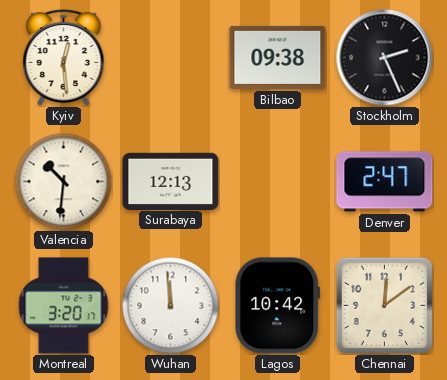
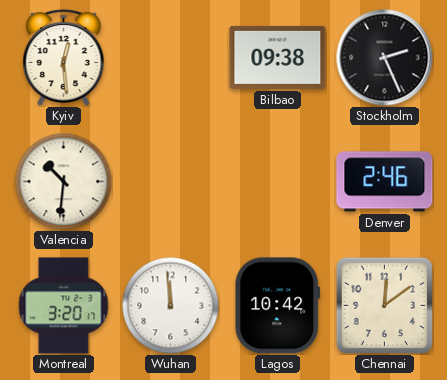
Surabaya: 12:13 -> none (171, 181)
Denver: 2:47 -> 2:46 (385, 182)
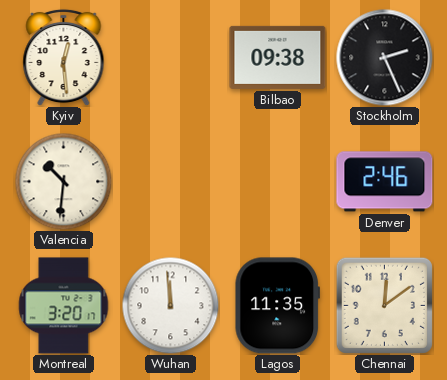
Lagos: 10:42 -> 11:35 (277, 306)
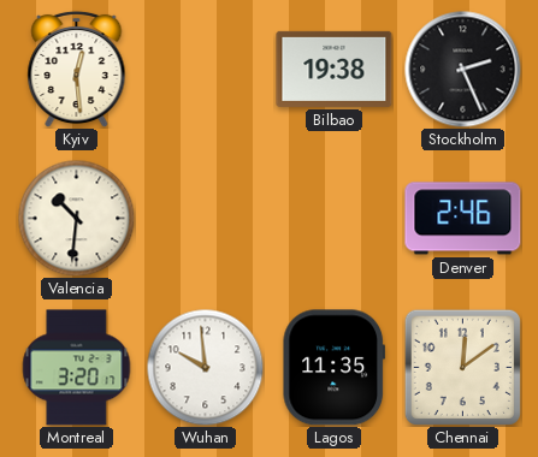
Bilbao: 09:38 -> 19:38 (335, 69)
Wuhan: 11:59 -> 9:59 (205, 367)
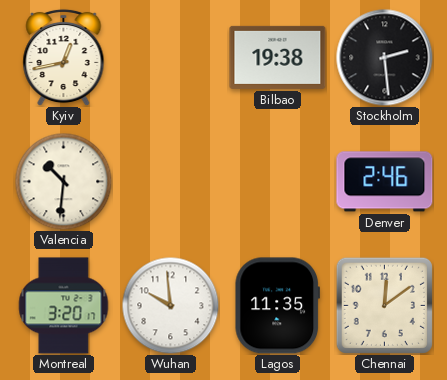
Kyiv: 12:29 -> 12:43 (64, 57)
Stockholm: 2:26 -> 2:29 (385, 58)
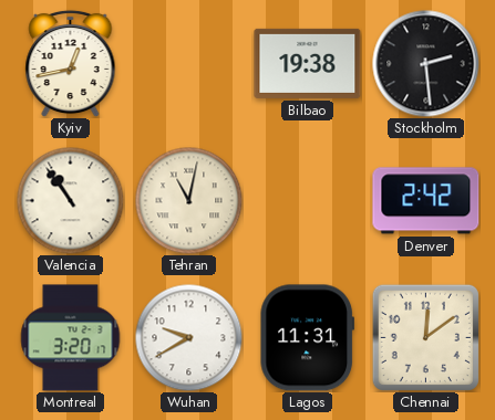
Valencia: 10:31 -> 10:54 (70, 200)
Tehran: none -> 11:02 (188, 200)
Denver: 2:46 -> 2:42 (426, 201)
Wuhan: 9:59 -> 9:40 (188, 337)
Lagos: 11:35 -> 11:31 (307, 338)
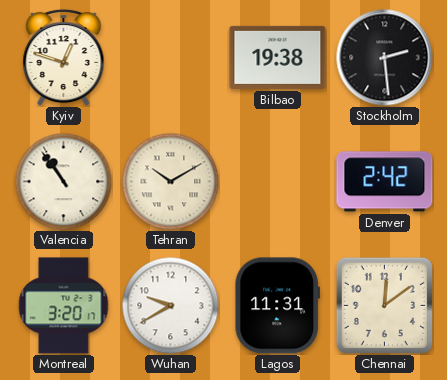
Kyiv: 12:43 -> 12:48 (64, 57)
Tehran: 11:02 -> 10:10 (170, 181)
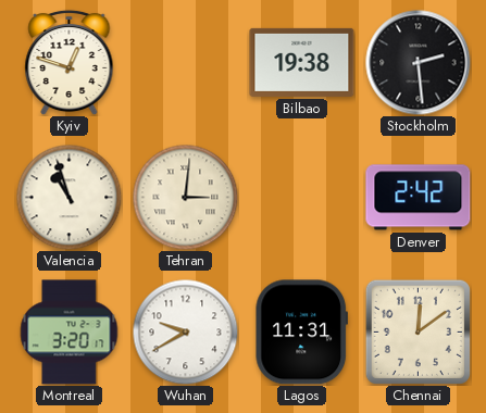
Valencia: 10:54 -> 10:57 (68, 197)
Tehran: 10:10 -> 3:01 (185, 197)
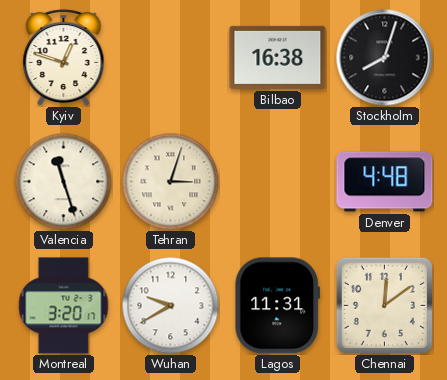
Bilbao: 19:38 -> 16:38 (278, 57)
Stockholm: 2:29 -> 8:03 (385, 58)
Valencia: 10:57 -> 11:27 (63, 181)
Tehran: 3:01 -> 3:03 (170, 181)
Denver: 2:42 -> 4:48 (385, 182)
